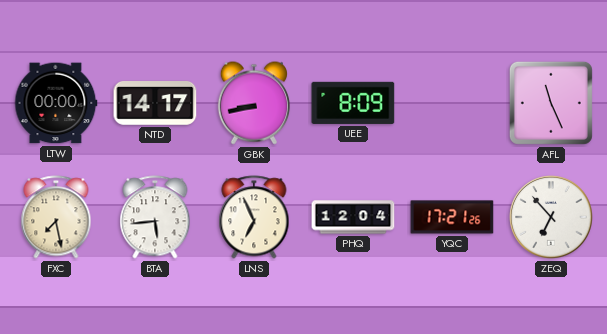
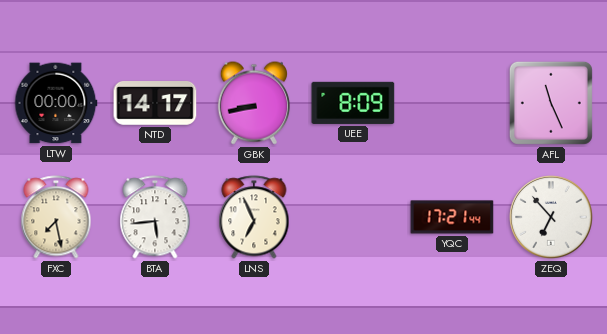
PHQ: 12:04 -> none (353, 217)
YQC: 17:21:26 -> 17:21:44 (452, 217)
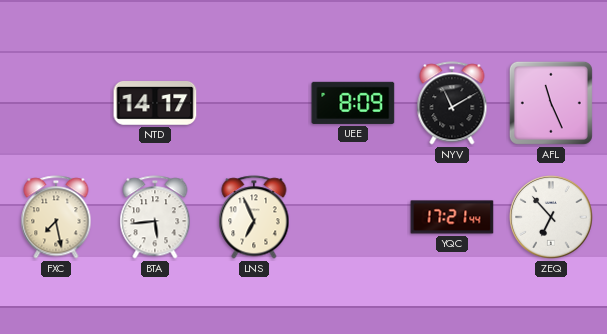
LTW: 00:00 -> none (56, 103)
GBK: 8:43 -> none (253, 103)
NYV: none -> 11:10 (452, 103)
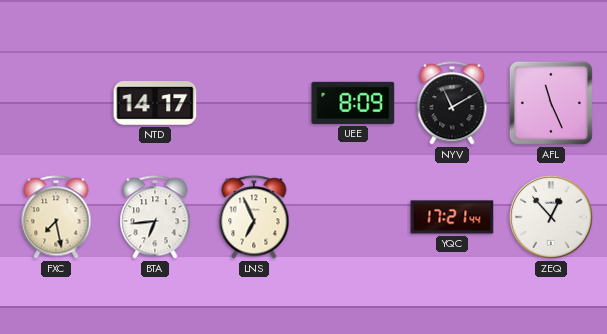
BTA: 5:44 -> 6:44 (155, 217)
ZEQ: 6:53 -> 12:53 (551, 217)
